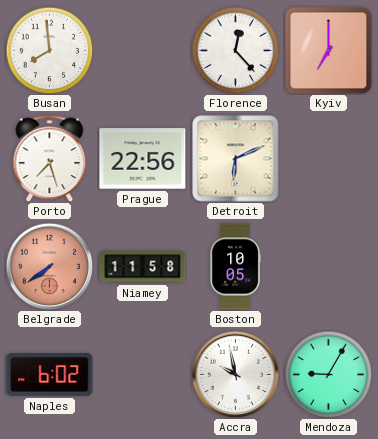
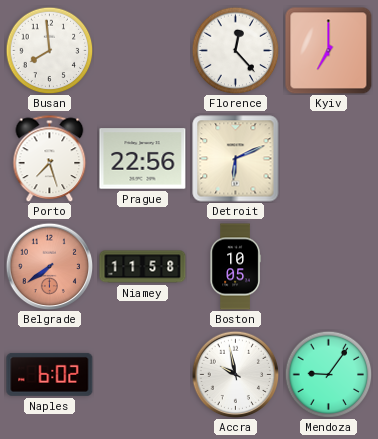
Mendoza: 9:05 -> 9:06 (328, 374)
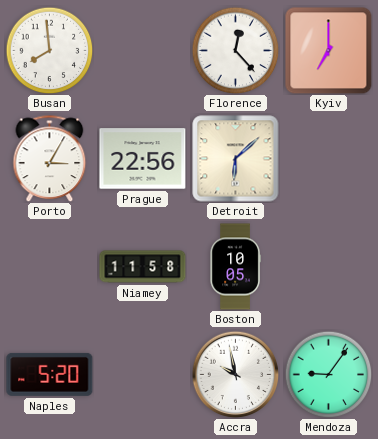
Porto: 7:27 -> 3:05 (50, 158)
Detroit: 6:11 -> 6:08 (236, 159)
Belgrade: 7:39 -> none (49, 266)
Naples: 6:02 -> 5:20 (50, 374)
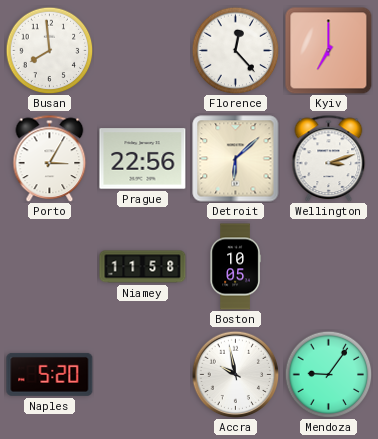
Wellington: none -> 3:12 (329, 158)
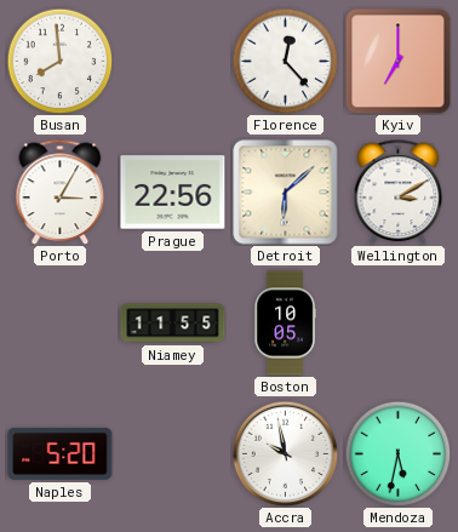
Wellington: 3:12 -> 3:10 (399, 191)
Niamey: 11:58 -> 11:55 (173, 324)
Mendoza: 9:06 -> 5:32 (397, 453)
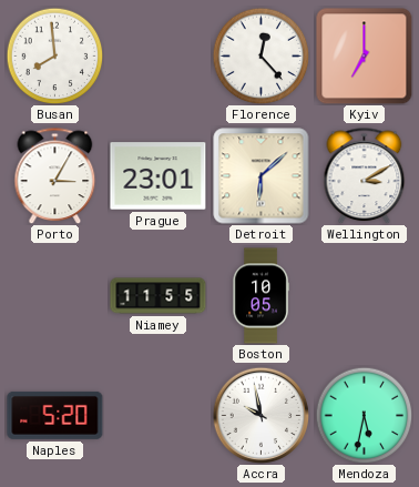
Prague: 22:56 -> 23:01 (159, 176)
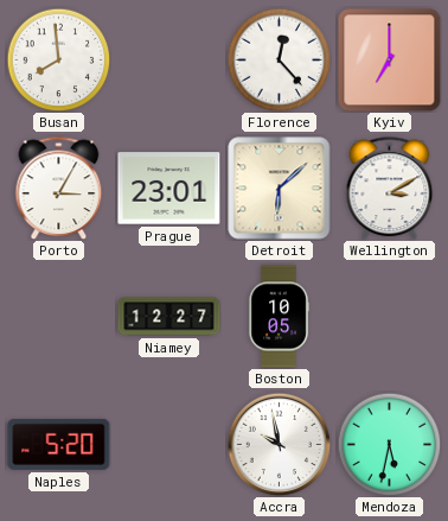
Niamey: 11:55 -> 12:27 (169, 317)
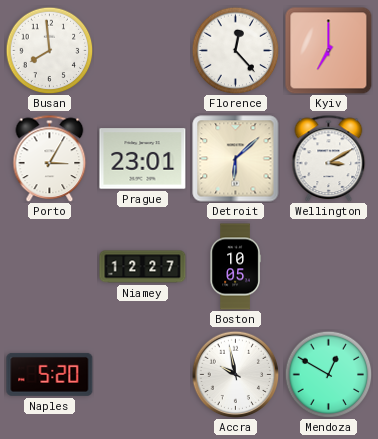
Mendoza: 5:32 -> 12:50 (328, 374)
